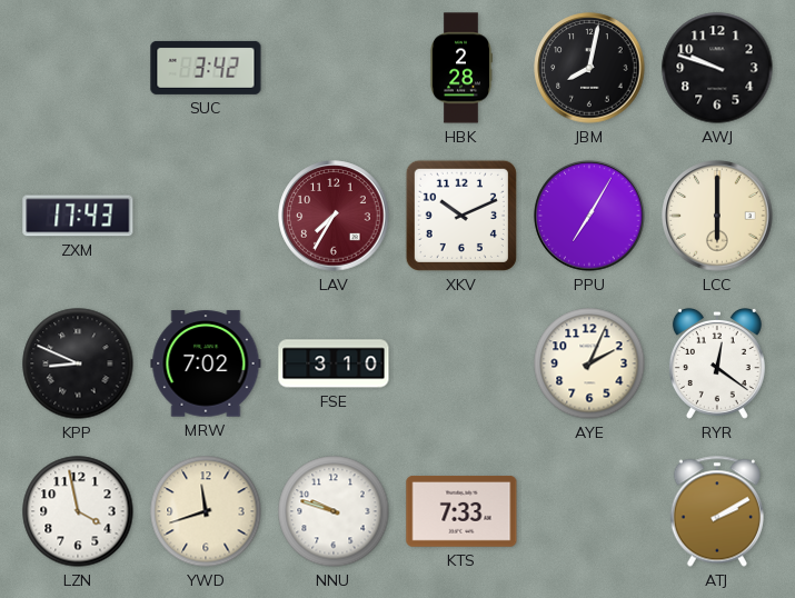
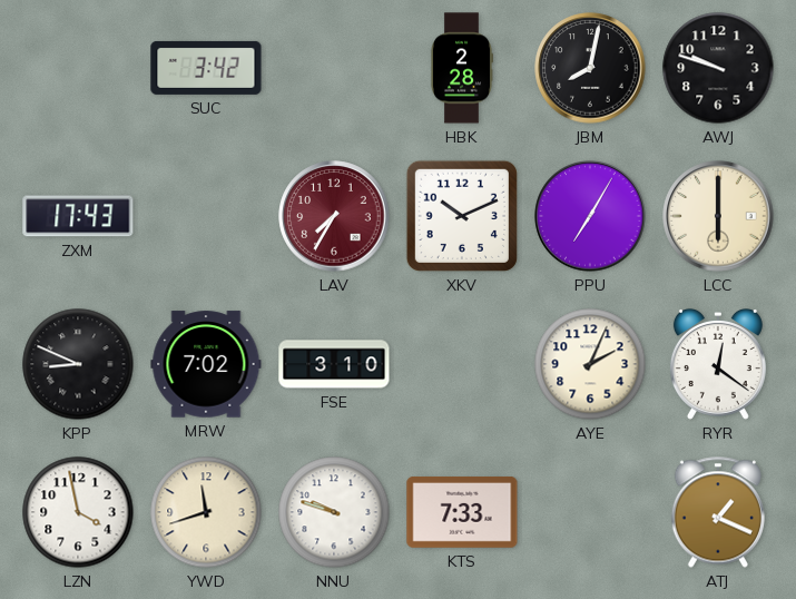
ATJ: 2:10 -> 1:19 (718, 512)
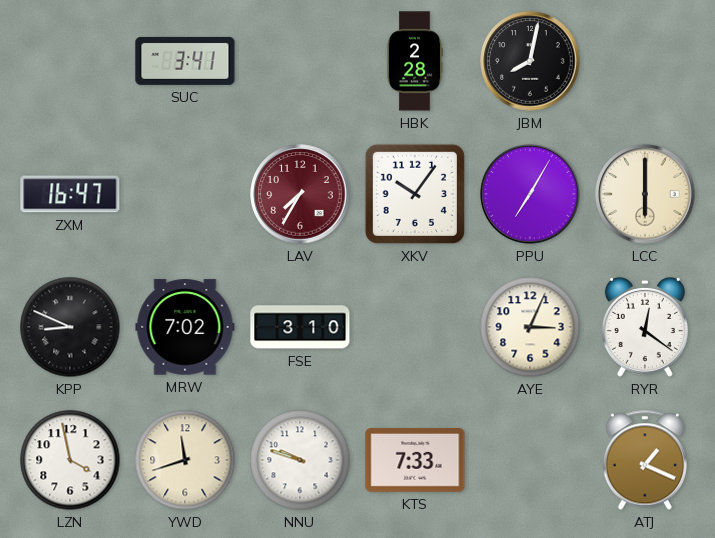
SUC: 3:42 -> 3:41 (185, 61)
AWJ: 9:48 -> none (718, 68)
ZXM: 17:43 -> 16:47 (70, 194)
XKV: 10:11 -> 10:06 (415, 194)
AYE: 2:04 -> 3:04 (530, 327)
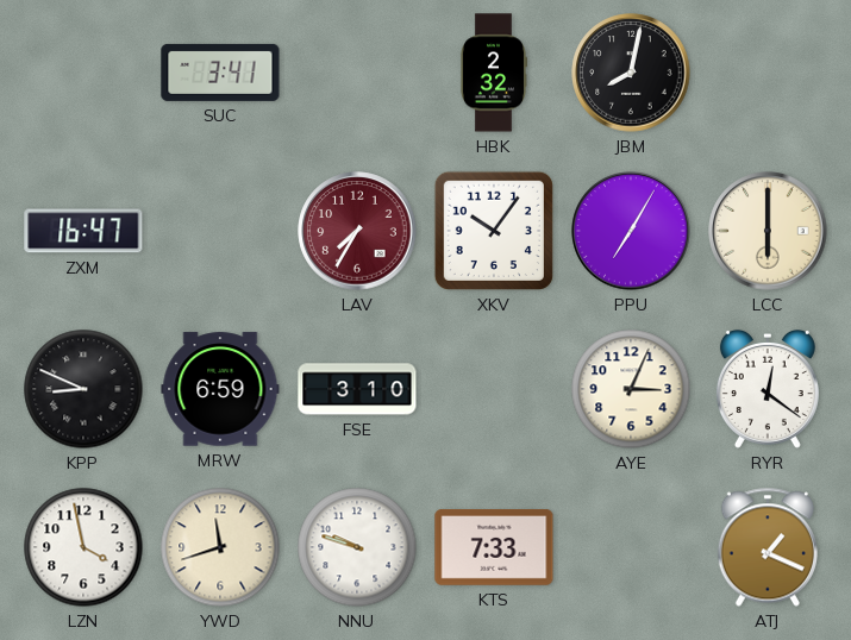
HBK: 2:28 -> 2:32 (493, 73)
MRW: 7:02 -> 6:59 (220, 389)
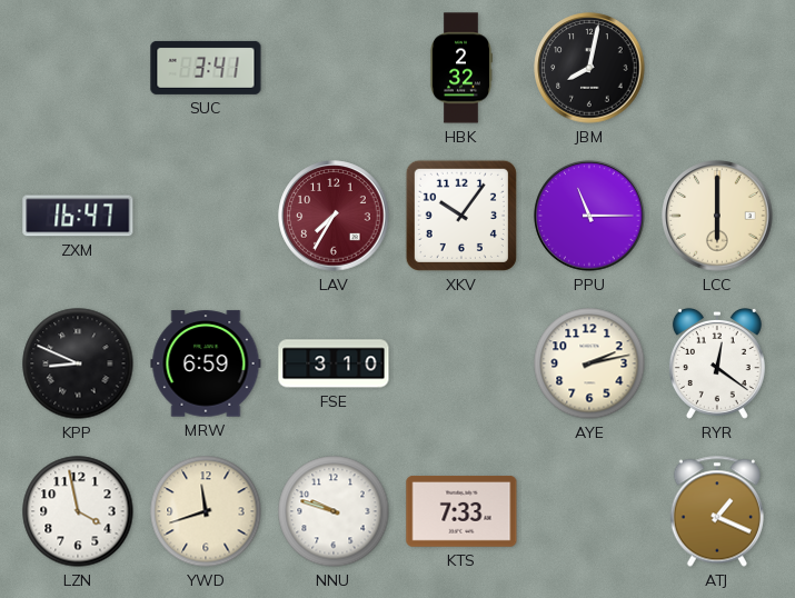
PPU: 7:05 -> 11:15 (589, 216)
AYE: 3:04 -> 2:13 (589, 363)
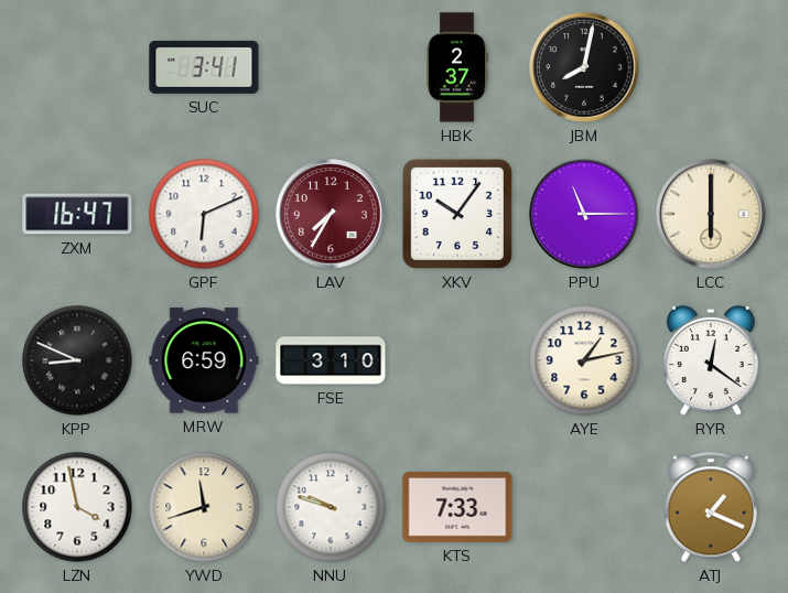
HBK: 2:32 -> 2:37 (456, 67)
GPF: none -> 6:11 (204, 214)
AYE: 2:13 -> 1:13 (584, 360)
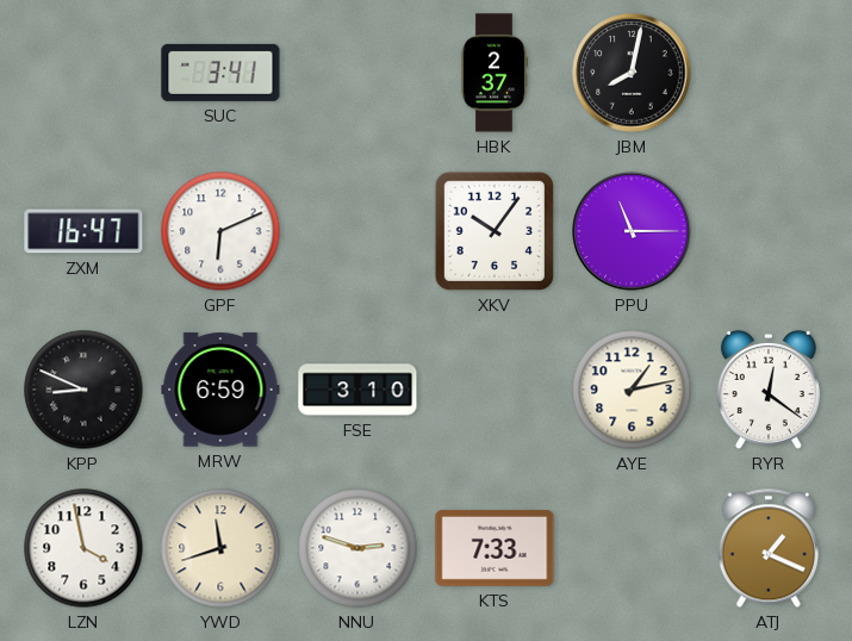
LAV: 7:35 -> none (331, 214)
LCC: 6:00 -> none (711, 214)
NNU: 9:48 -> 2:48 (357, 548)
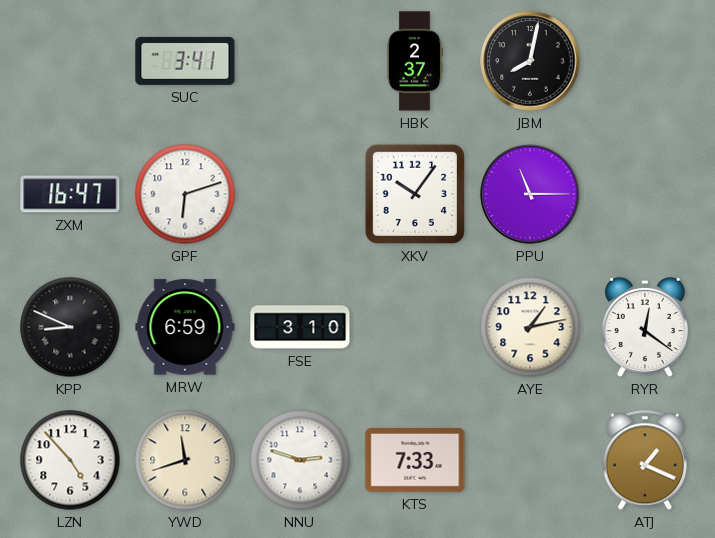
GPF: 6:11 -> 6:12 (185, 194)
LZN: 3:58 -> 4:53 (70, 460)
